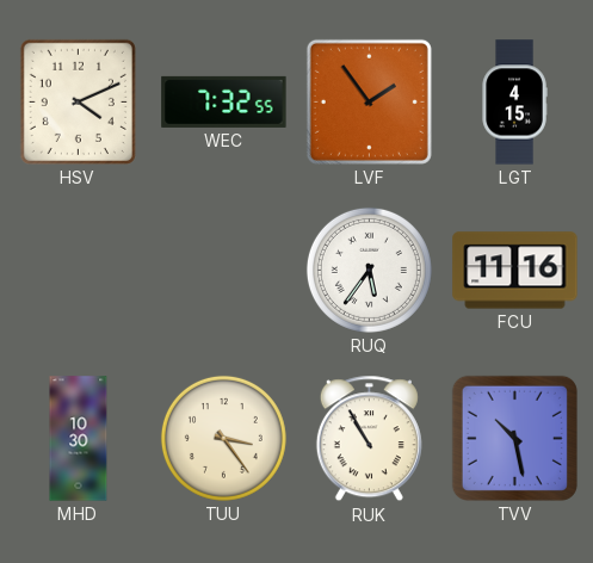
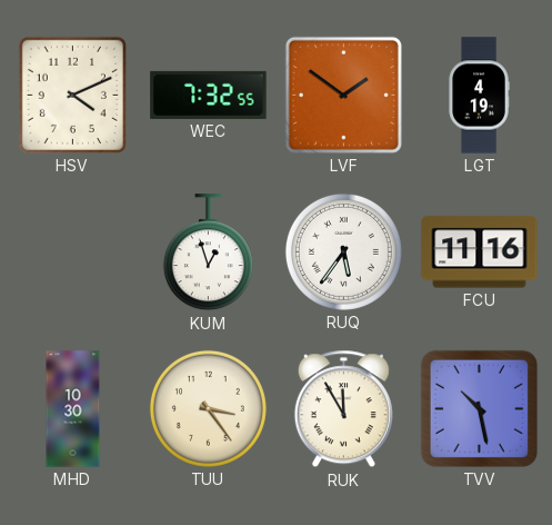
LVF: 1:54 -> 1:51 (343, 95)
LGT: 4:15 -> 4:19 (479, 96)
KUM: none -> 12:57 (208, 252)
RUK: 10:55 -> 11:55 (343, 409)
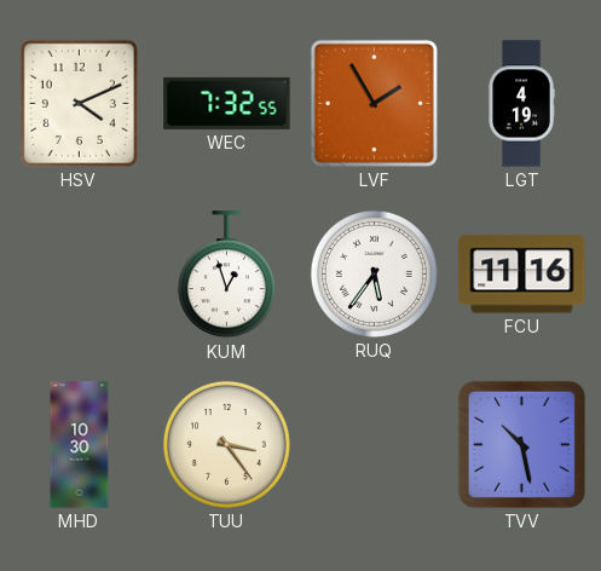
LVF: 1:51 -> 1:55 (374, 103)
RUK: 11:55 -> none (343, 409)
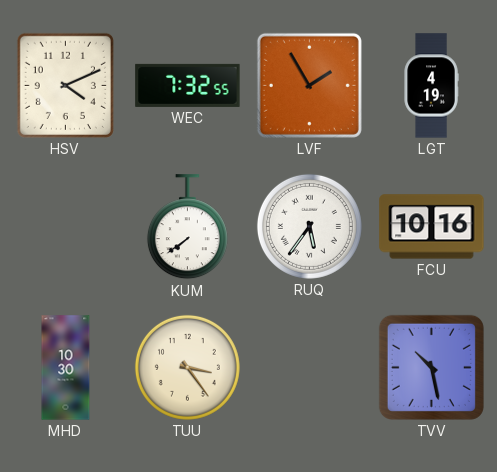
KUM: 12:57 -> 7:39 (187, 227)
FCU: 11:16 -> 10:16 (432, 227)
